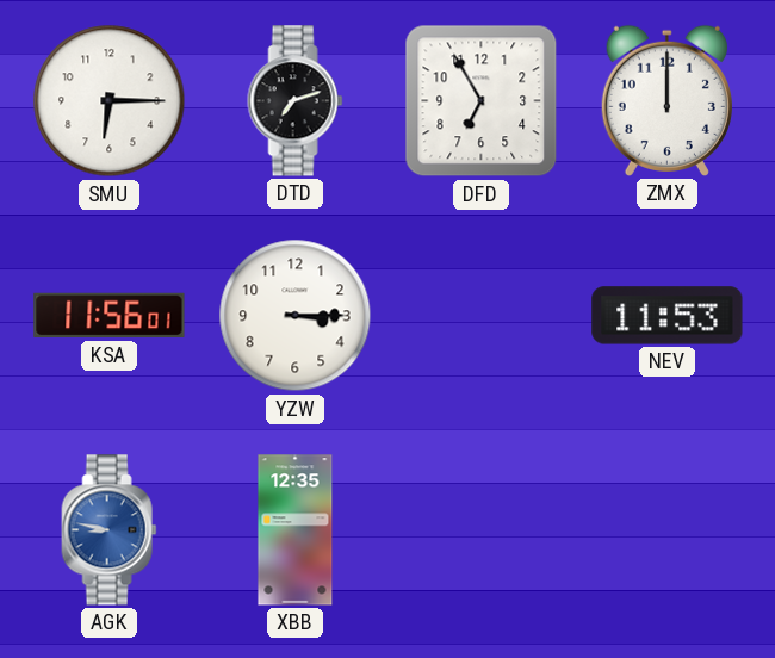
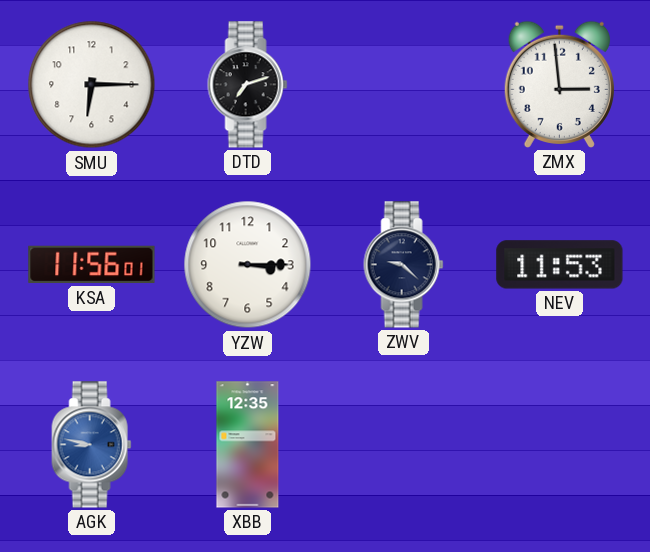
DFD: 6:55 -> none (482, 101)
ZMX: 12:00 -> 2:59 (559, 84)
ZWV: none -> 9:22 (404, 265)
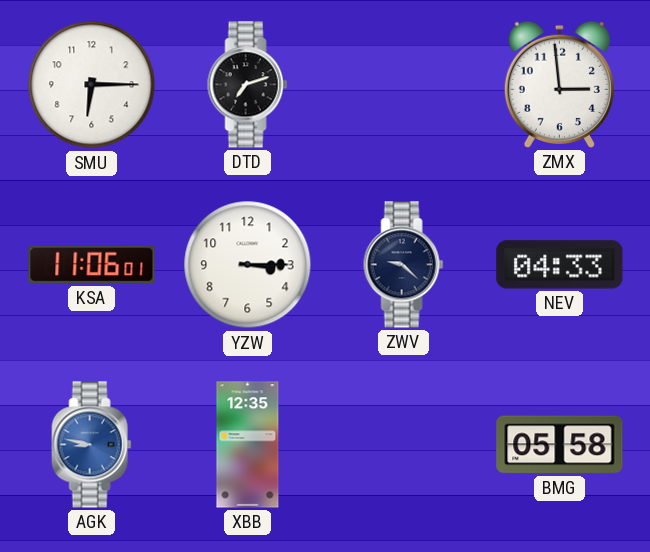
KSA: 11:56 -> 11:06 (92, 265)
NEV: 11:53 -> 04:33 (560, 265)
BMG: none -> 05:58 (560, 445)
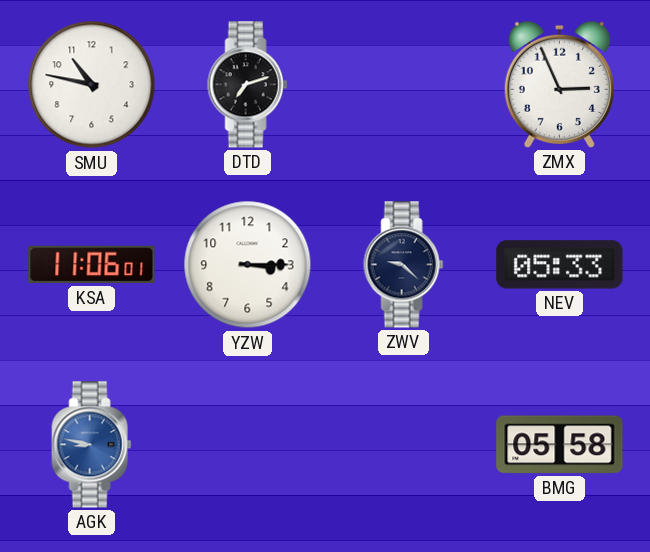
SMU: 6:15 -> 10:47 (92, 85)
ZMX: 2:59 -> 2:56 (559, 84)
NEV: 04:33 -> 05:33 (560, 265)
XBB: 12:35 -> none (248, 445)
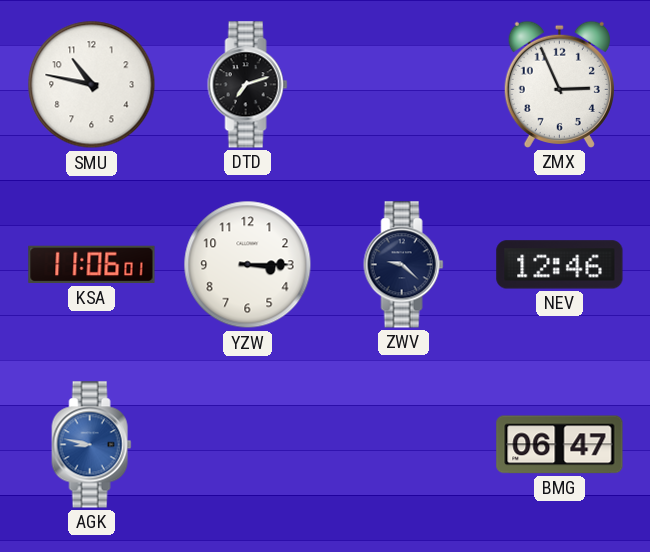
NEV: 05:33 -> 12:46 (560, 265)
BMG: 05:58 -> 06:47 (560, 445)
